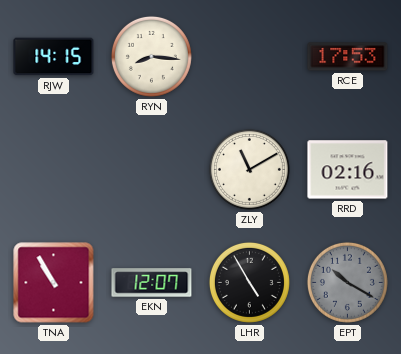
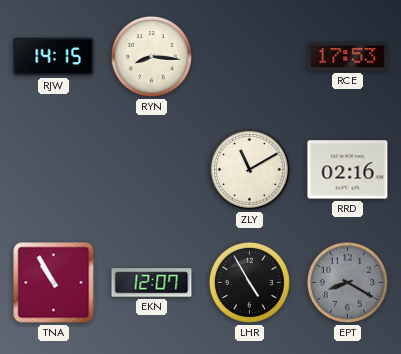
EPT: 10:20 -> 8:20 (347, 282)
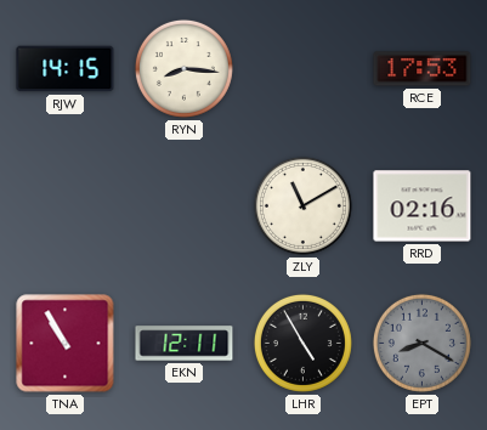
EKN: 12:07 -> 12:11 (185, 344)
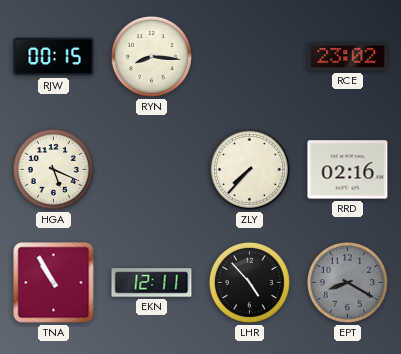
RJW: 14:15 -> 00:15 (54, 57)
RCE: 17:53 -> 23:02 (348, 57)
HGA: none -> 5:19 (53, 169)
ZLY: 11:10 -> 7:37 (249, 169)
LHR: 4:55 -> 4:53 (249, 282)
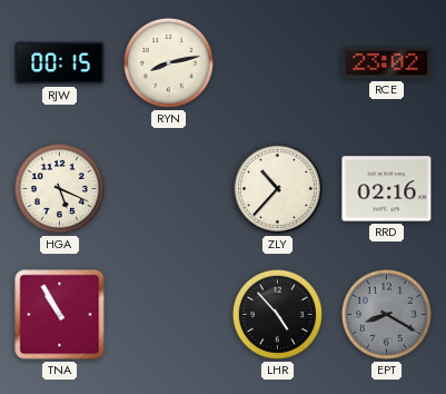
RYN: 8:16 -> 8:13 (168, 62)
ZLY: 7:37 -> 10:37 (277, 188)
EKN: 12:11 -> none (152, 283)
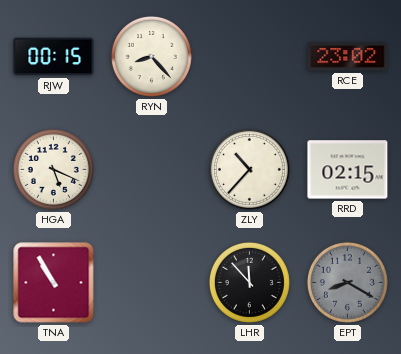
RYN: 8:13 -> 8:23 (151, 56)
RRD: 02:16 -> 02:15 (348, 170)
LHR: 4:53 -> 11:53 (249, 282)
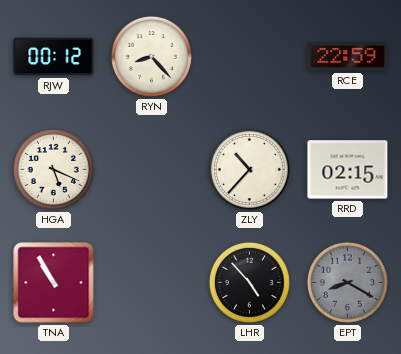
RJW: 00:15 -> 00:12 (54, 57)
RCE: 23:02 -> 22:59 (348, 57)
LHR: 11:53 -> 4:53 (249, 282)
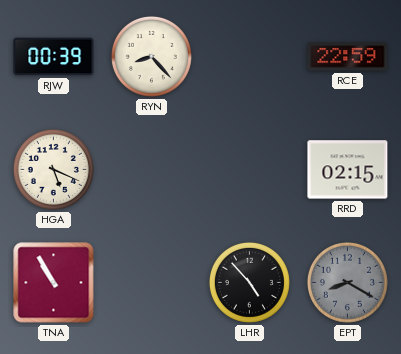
RJW: 00:12 -> 00:39 (54, 57)
ZLY: 10:37 -> none (249, 169)
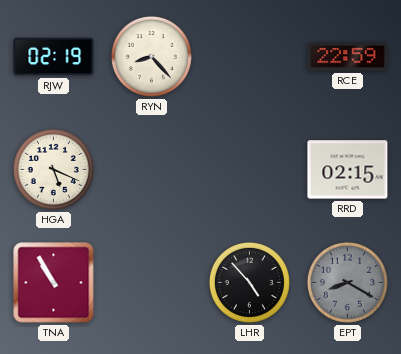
RJW: 00:39 -> 02:19 (54, 57)
